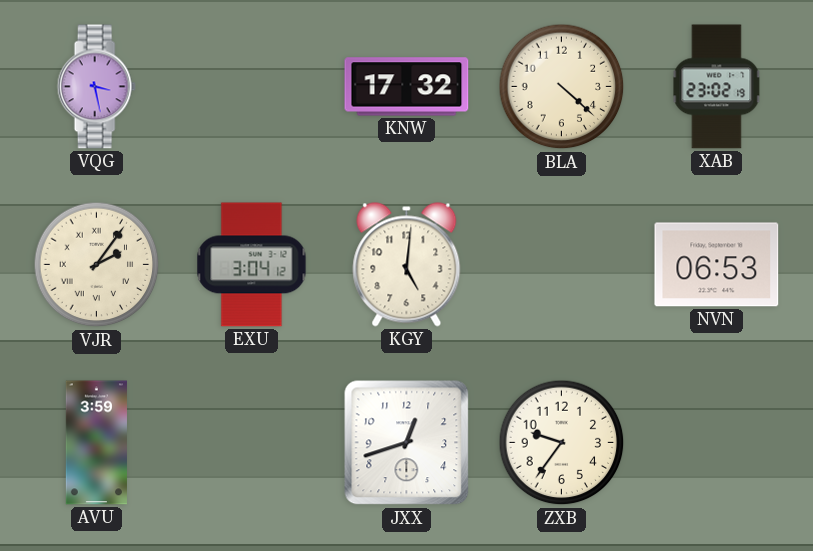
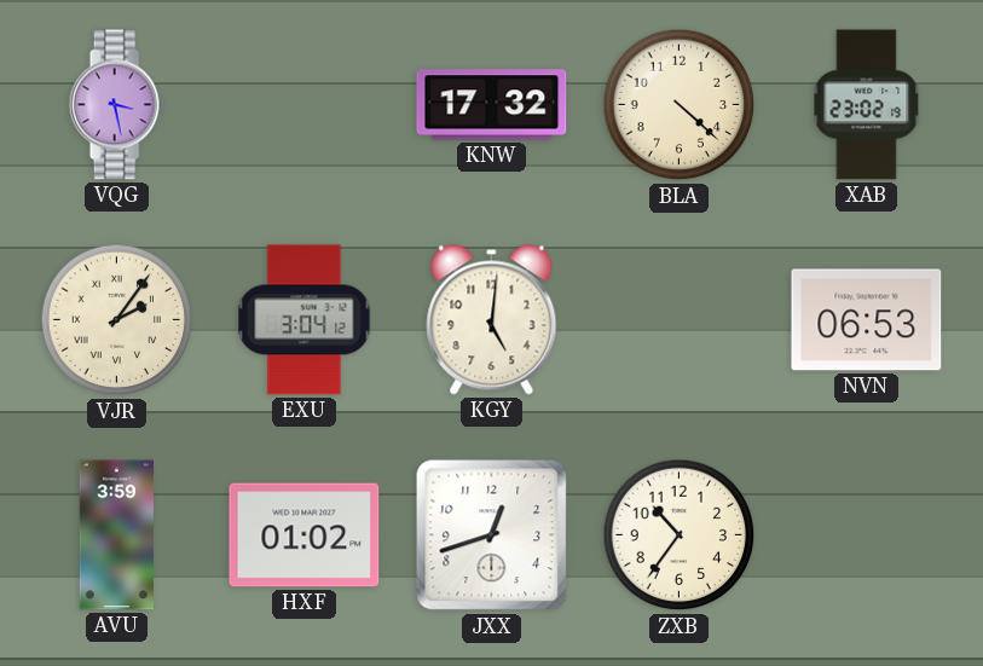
HXF: none -> 01:02 (305, 535)
ZXB: 9:36 -> 10:36 (680, 535)
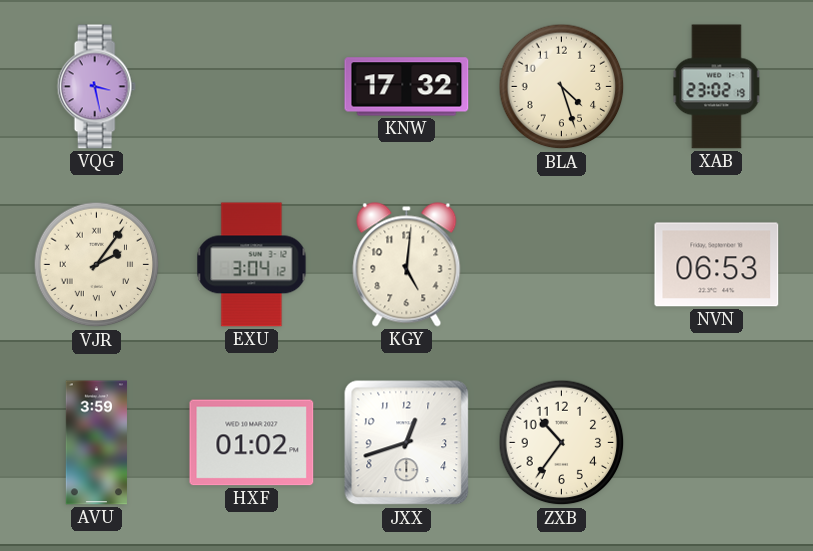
BLA: 4:22 -> 4:27 (562, 87)
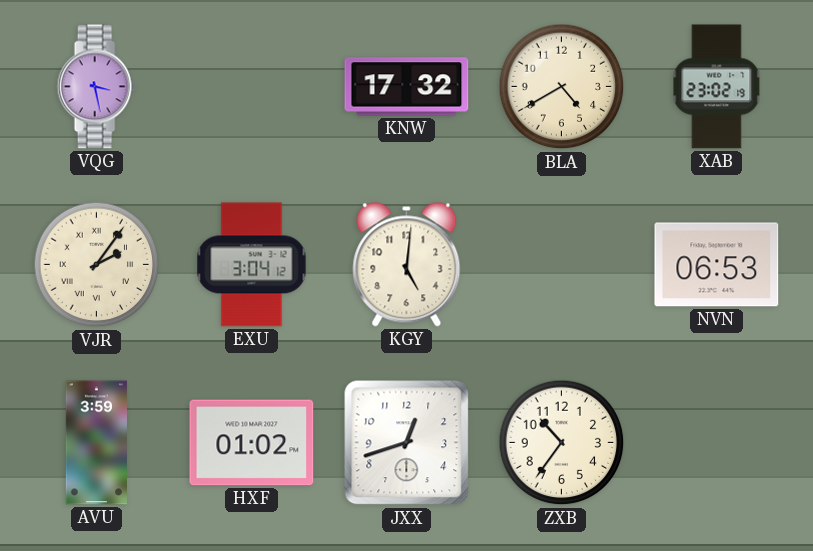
BLA: 4:27 -> 4:40 (562, 87)
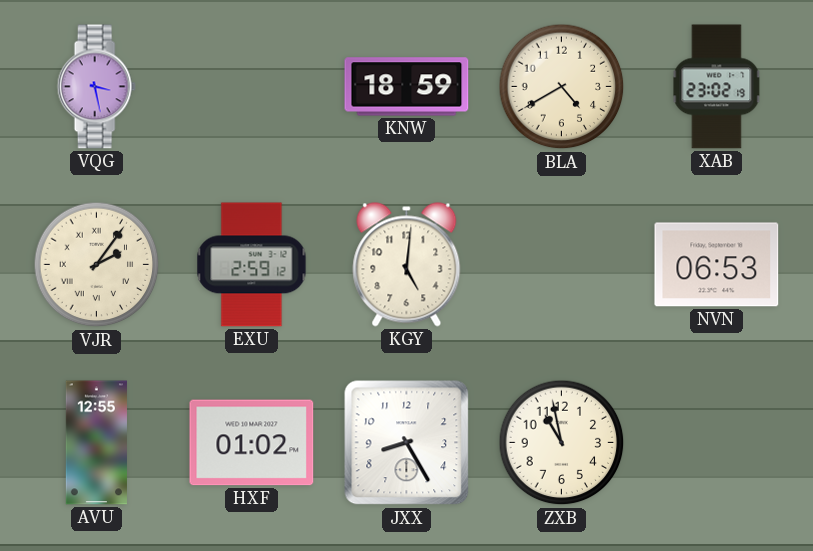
KNW: 17:32 -> 18:59 (407, 87)
EXU: 3:04 -> 2:59 (252, 265)
AVU: 3:59 -> 12:55 (96, 443)
JXX: 12:42 -> 8:25 (407, 443)
ZXB: 10:36 -> 10:58 (562, 443)
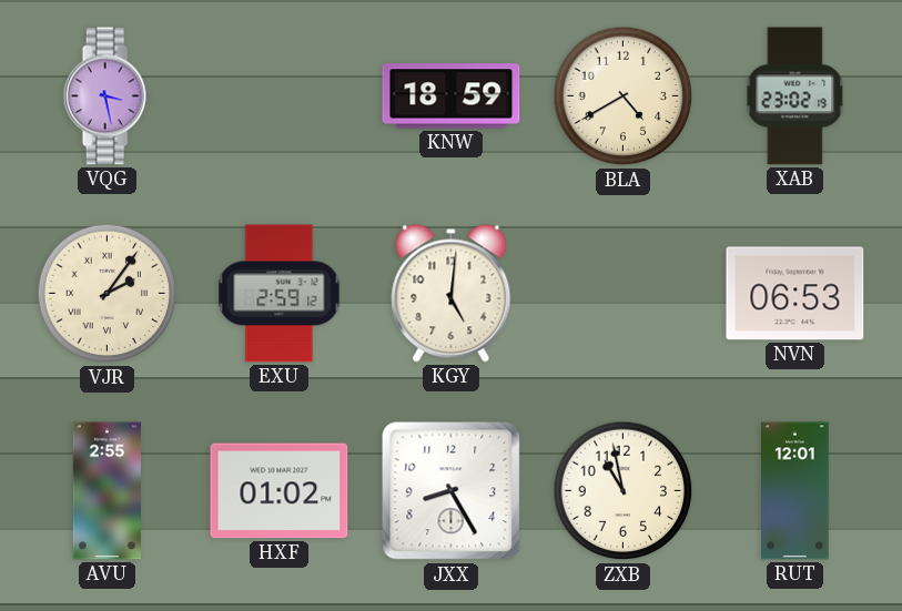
AVU: 12:55 -> 2:55 (107, 491)
RUT: none -> 12:01 (795, 491)
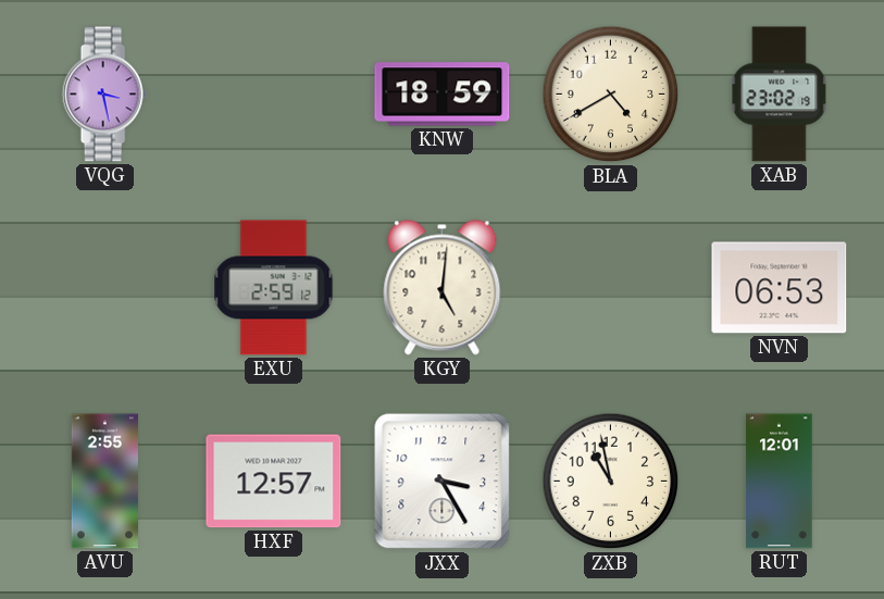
VJR: 2:06 -> none (108, 294)
HXF: 01:02 -> 12:57 (274, 482)
JXX: 8:25 -> 3:25 (443, 482)
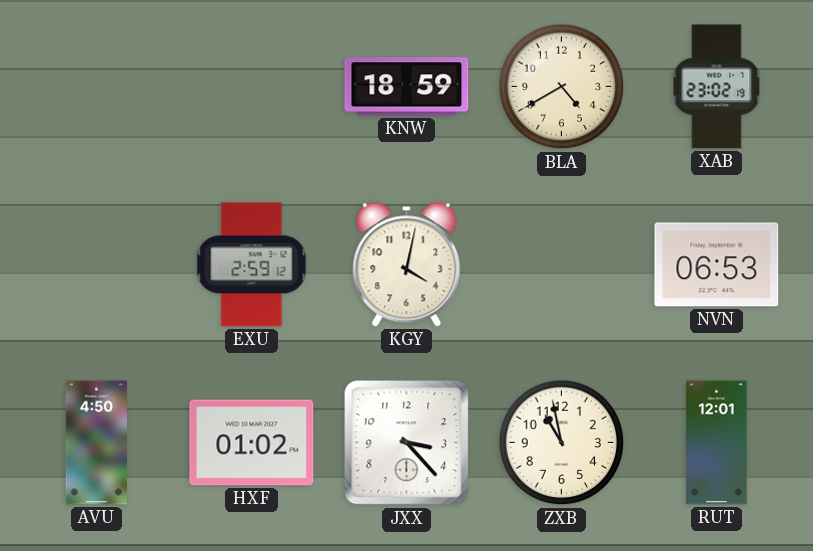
VQG: 3:28 -> none (104, 95)
KGY: 5:01 -> 4:02 (407, 265)
AVU: 2:55 -> 4:50 (96, 443)
HXF: 12:57 -> 01:02 (252, 443)
JXX: 3:25 -> 3:23 (407, 443)
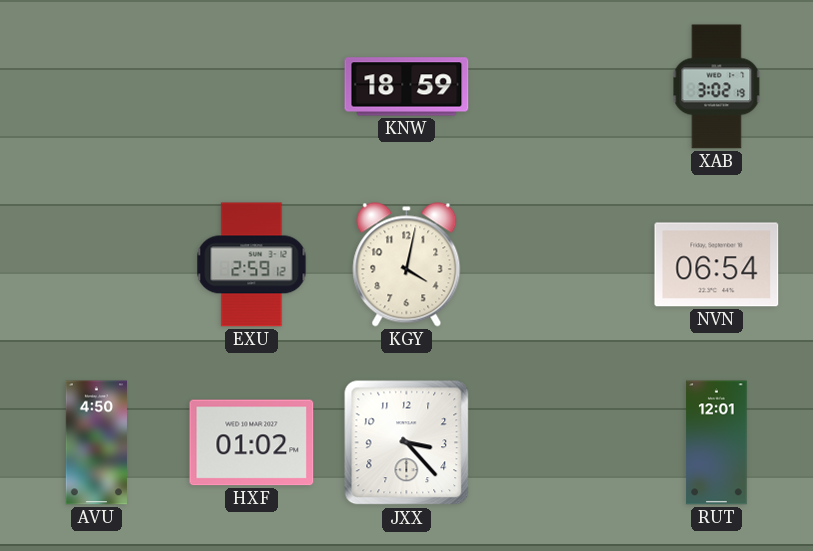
BLA: 4:40 -> none (562, 87)
XAB: 23:02 -> 3:02 (717, 87)
NVN: 06:53 -> 06:54 (717, 265)
ZXB: 10:58 -> none (562, 443)
